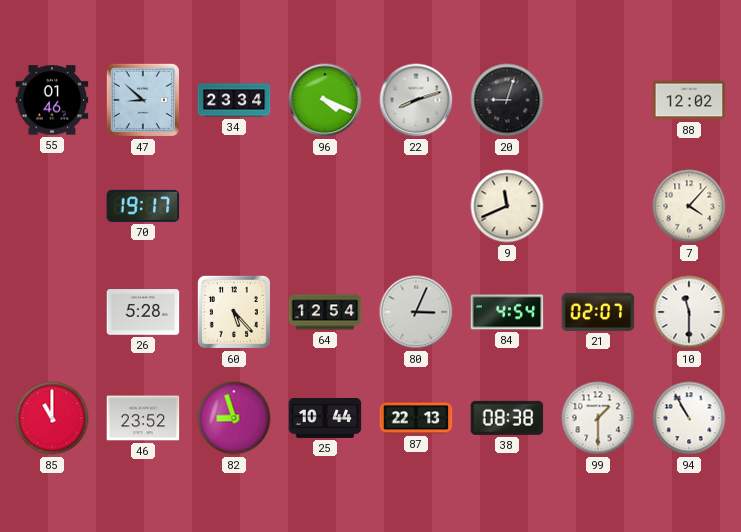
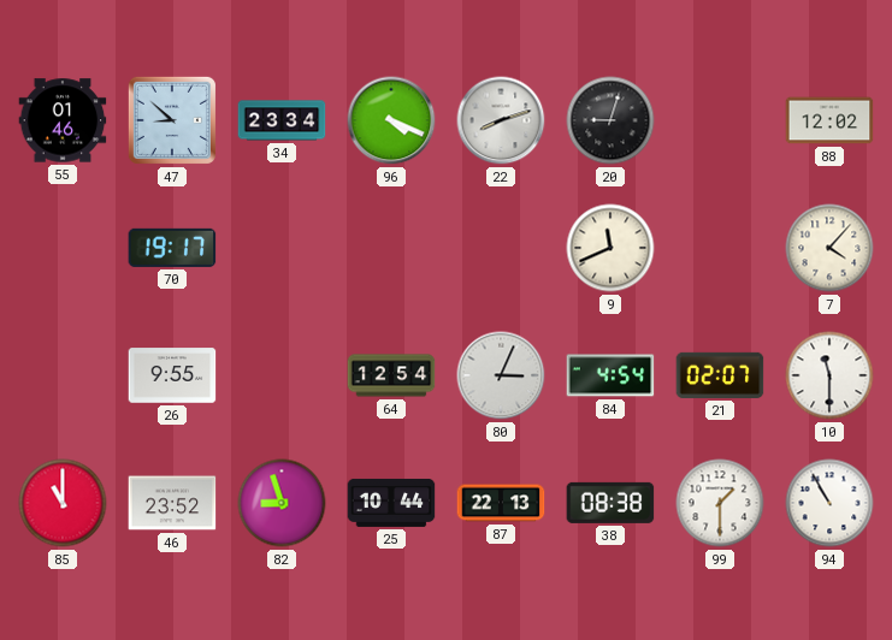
26: 5:28 -> 9:55 (172, 375)
60: 5:23 -> none (234, 312)
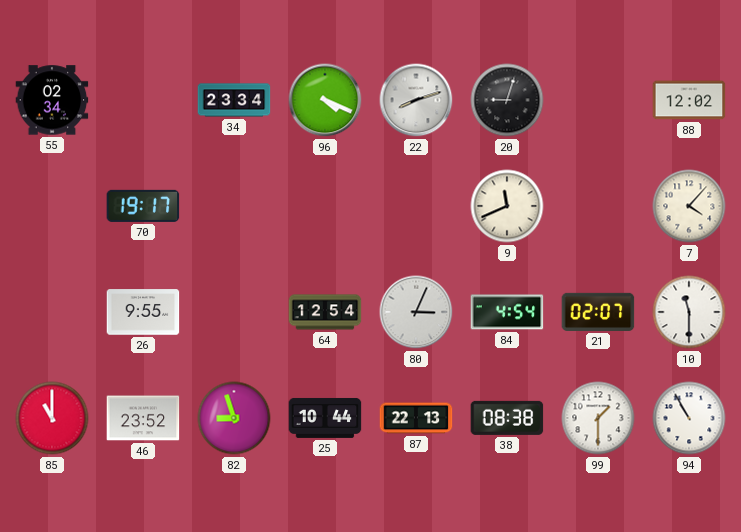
55: 01:46 -> 02:34 (52, 100)
47: 8:52 -> none (172, 120)
